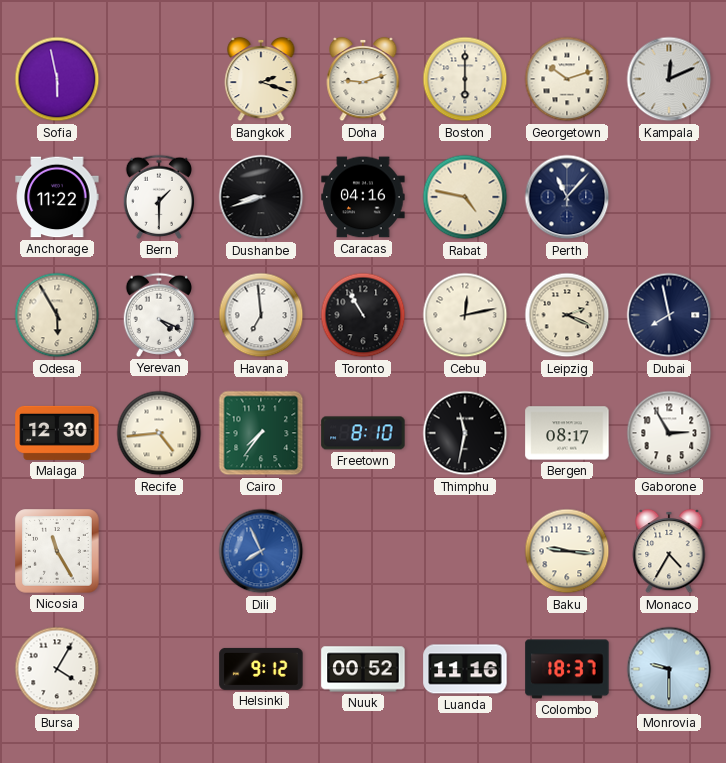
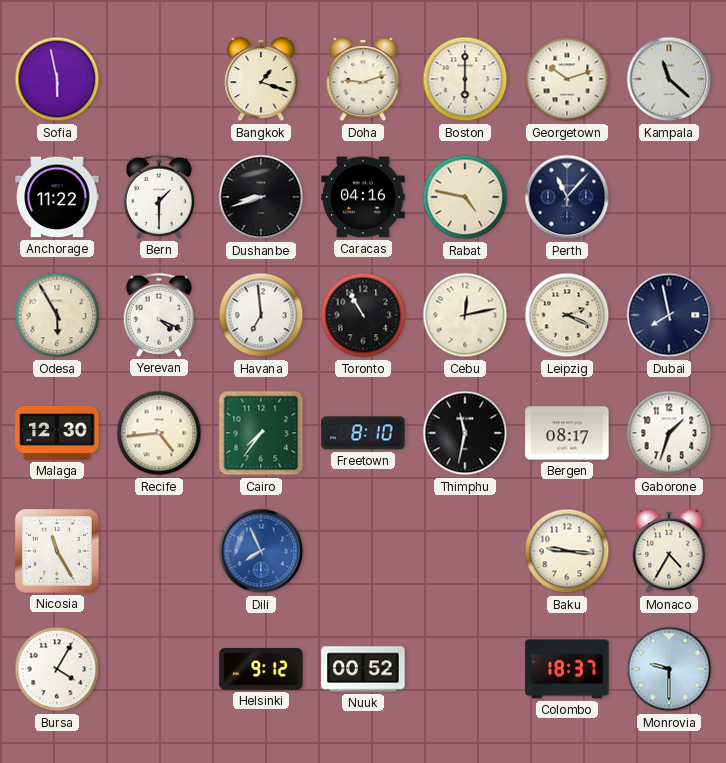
Bangkok: 2:18 -> 1:18 (261, 79)
Kampala: 12:11 -> 11:22 (669, 79)
Gaborone: 2:55 -> 1:33 (669, 433)
Luanda: 11:16 -> none (465, 669)
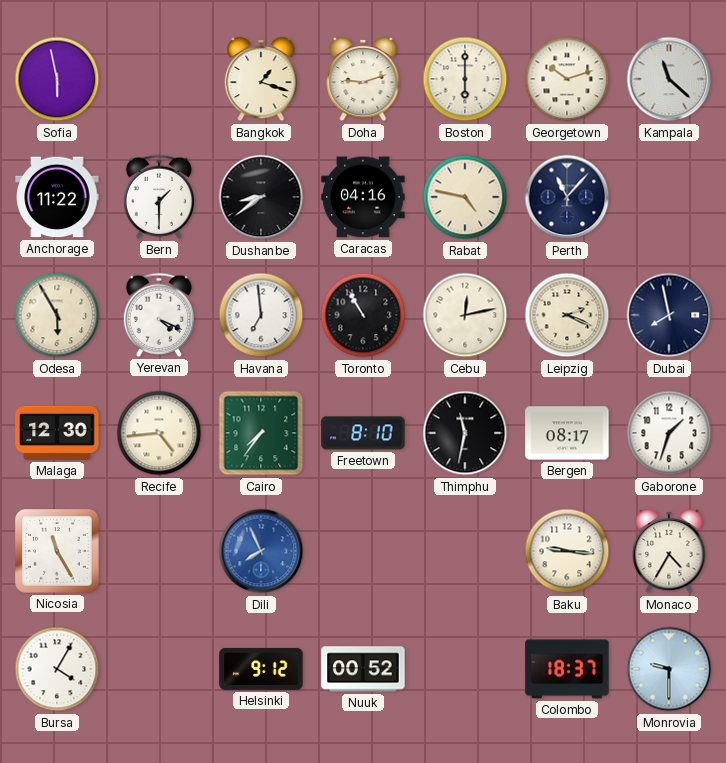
Dushanbe: 8:42 -> 8:39 (261, 197)
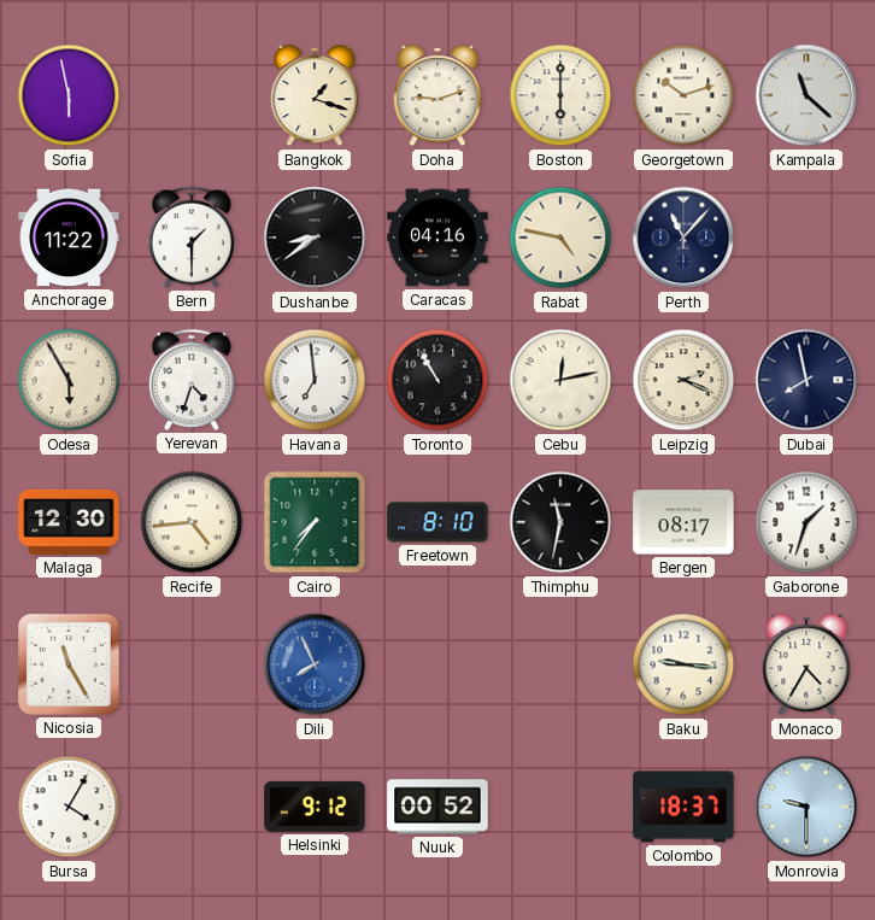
Yerevan: 4:19 -> 4:33 (192, 380)
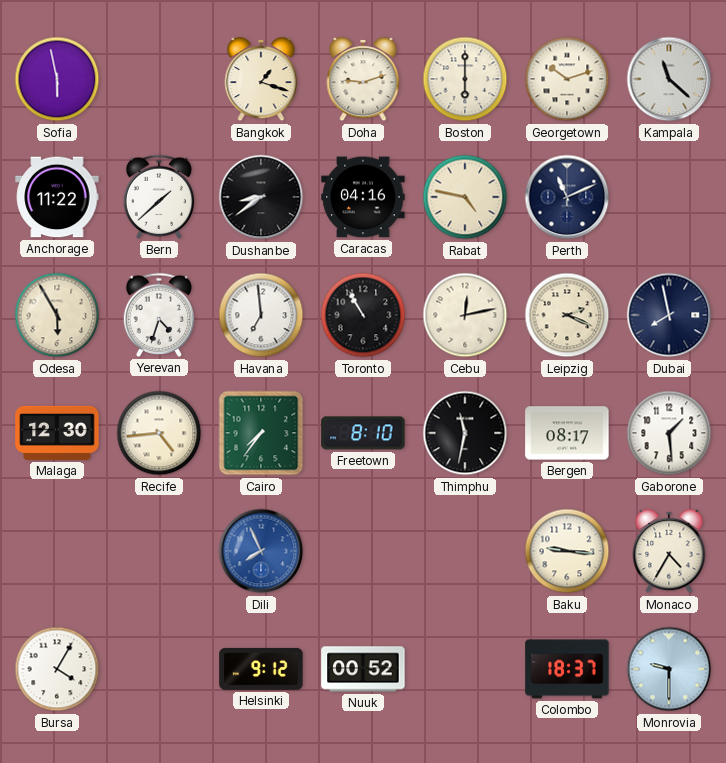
Bern: 1:30 -> 1:38 (159, 197)
Perth: 11:07 -> 11:11 (567, 197)
Gaborone: 1:33 -> 1:29 (669, 433)
Nicosia: 11:25 -> none (69, 664)
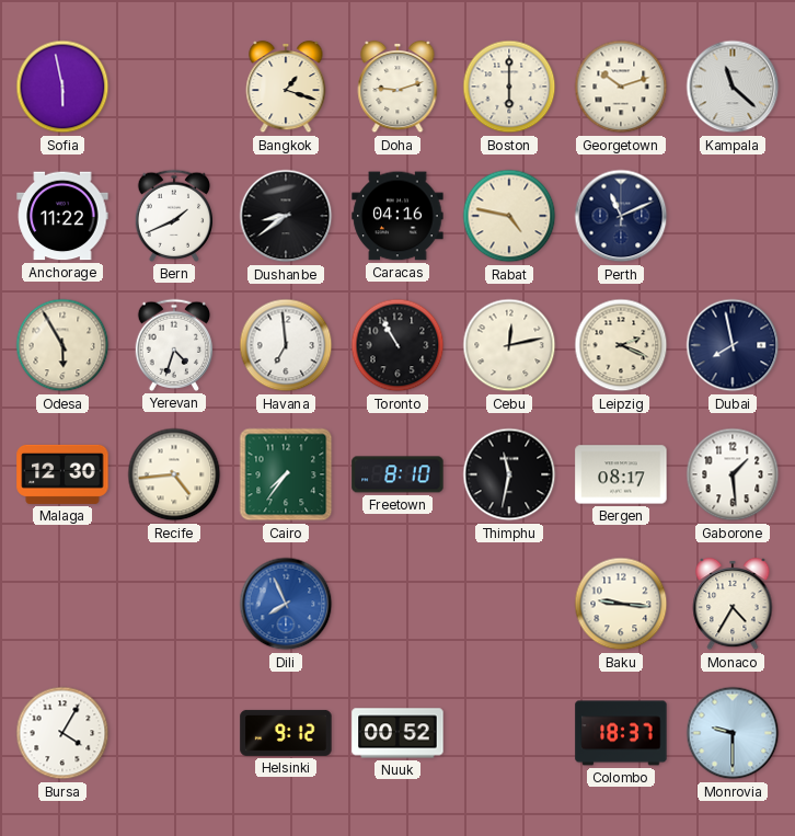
Bern: 1:38 -> 1:41 (174, 216)
